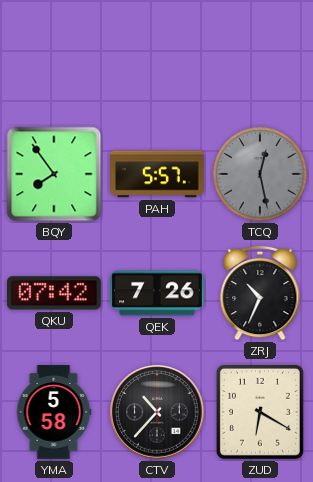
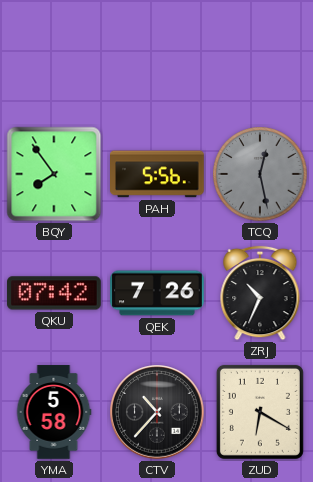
PAH: 5:57 -> 5:56 (157, 174)
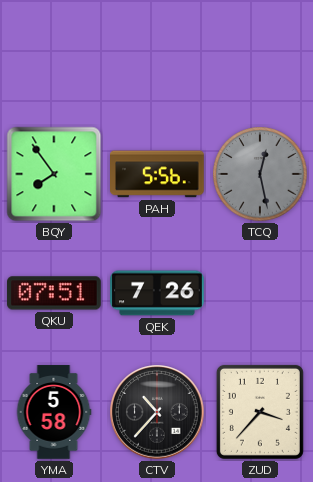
QKU: 07:42 -> 07:51 (55, 293)
ZRJ: 10:34 -> none (260, 293)
ZUD: 6:20 -> 3:37 (260, 412)
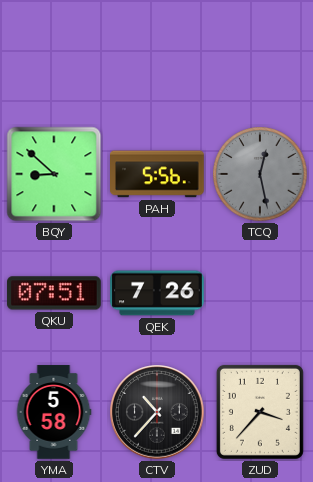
BQY: 7:54 -> 8:52 (54, 174)
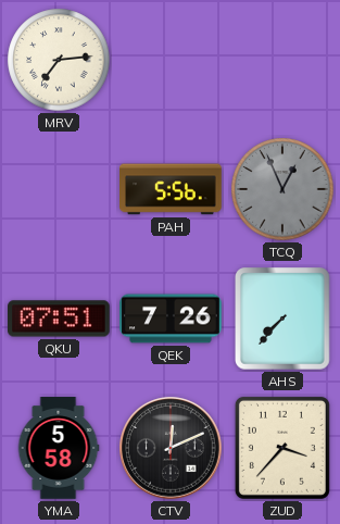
MRV: none -> 7:14 (59, 60)
BQY: 8:52 -> none (54, 174)
TCQ: 12:28 -> 12:56 (282, 189)
AHS: none -> 7:37 (284, 319)
CTV: 10:37 -> 12:11 (171, 448)
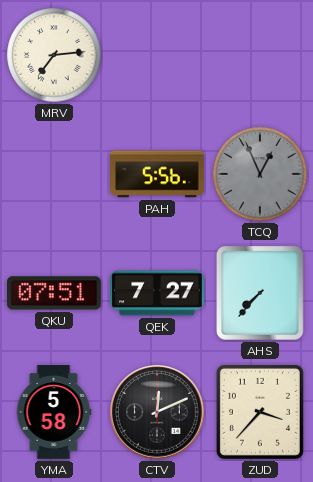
QEK: 7:26 -> 7:27 (157, 293)
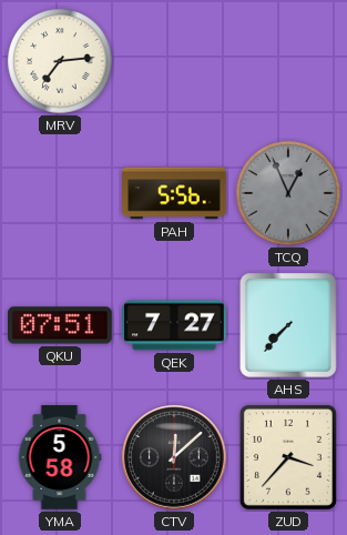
CTV: 12:11 -> 12:08 (174, 457)
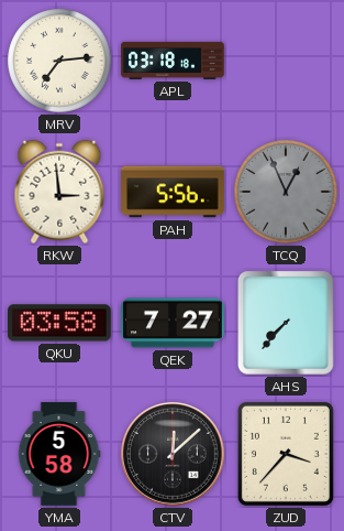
APL: none -> 03:18 (173, 61)
RKW: none -> 2:59 (59, 192)
QKU: 07:51 -> 03:58 (60, 323)
